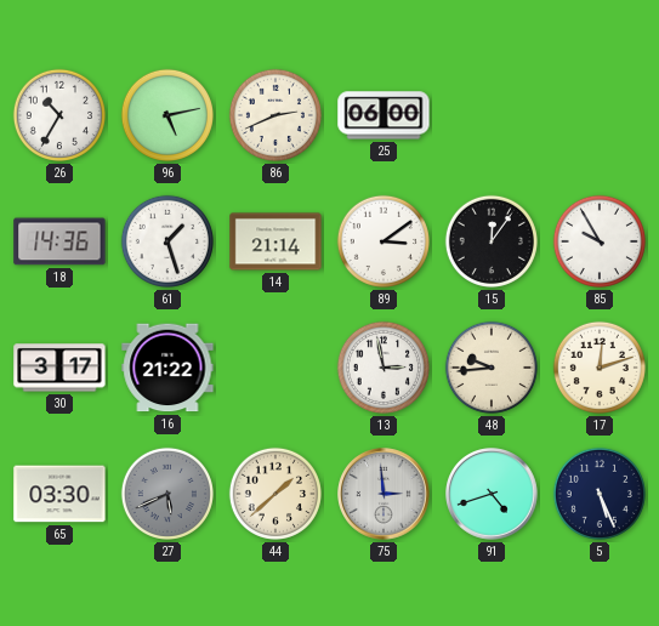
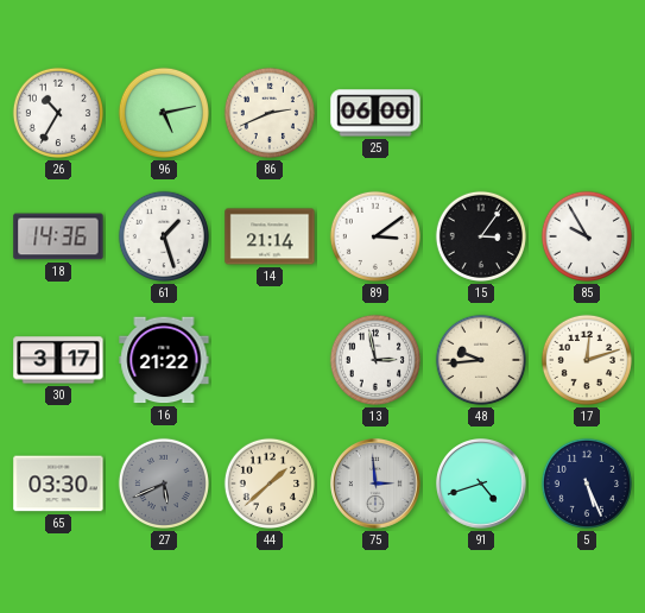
15: 12:06 -> 3:06 (481, 236)
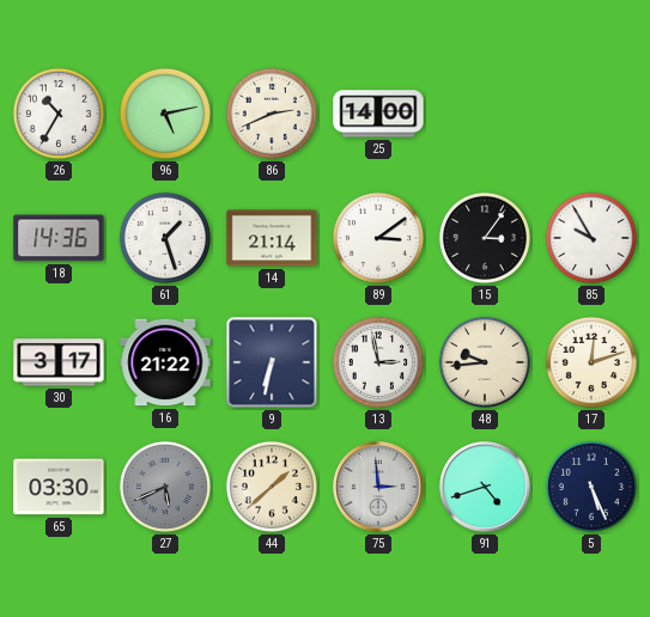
25: 06:00 -> 14:00 (378, 114)
9: none -> 6:32 (272, 362)
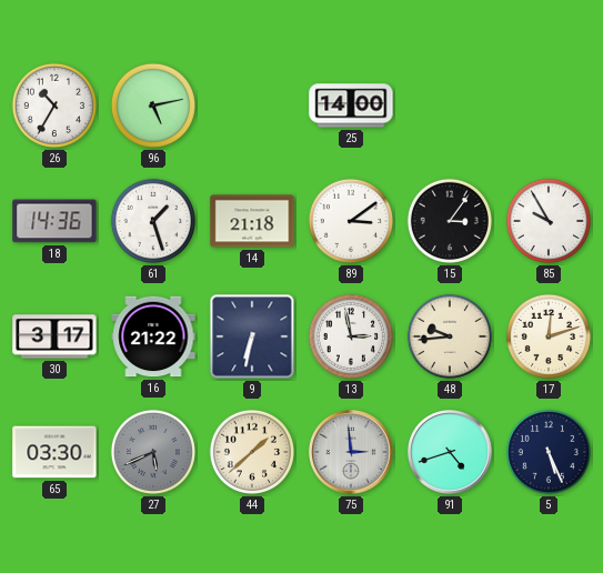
86: 2:41 -> none (272, 114)
14: 21:14 -> 21:18 (252, 221)
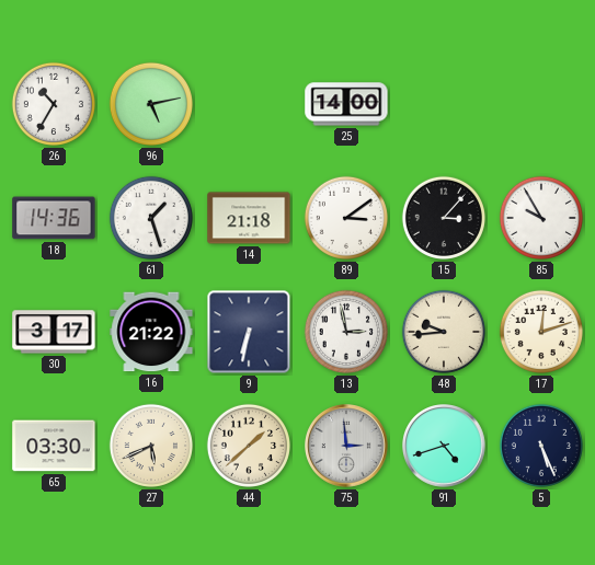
15: 3:06 -> 3:07 (444, 218)
27 dial: grey -> cream (151, 446)
